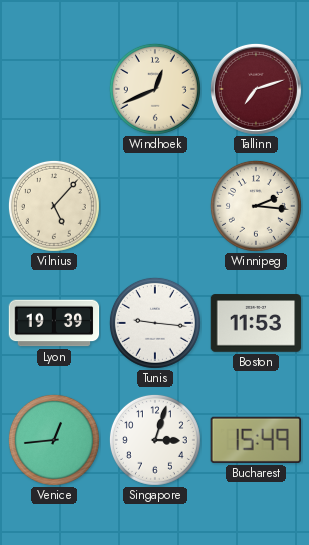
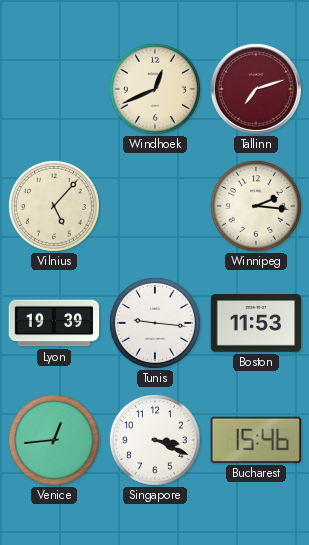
Singapore: 3:03 -> 3:19 (155, 440)
Bucharest: 15:49 -> 15:46 (256, 440)
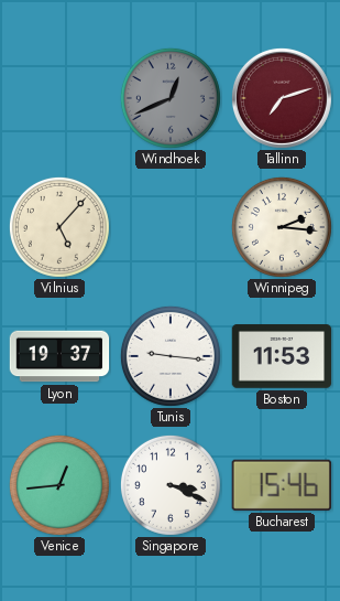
Windhoek dial: cream -> grey (171, 98)
Lyon: 19:39 -> 19:37 (59, 356)
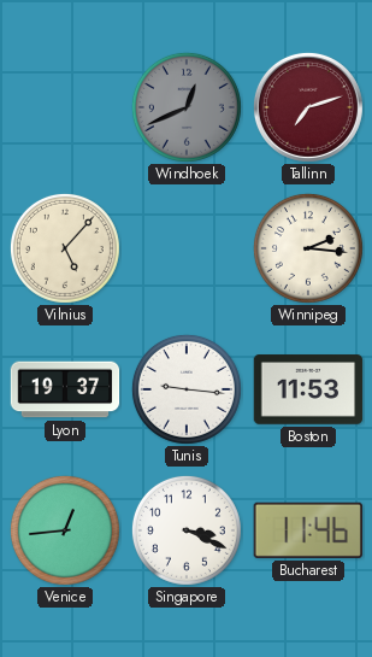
Bucharest: 15:46 -> 11:46 (308, 530)
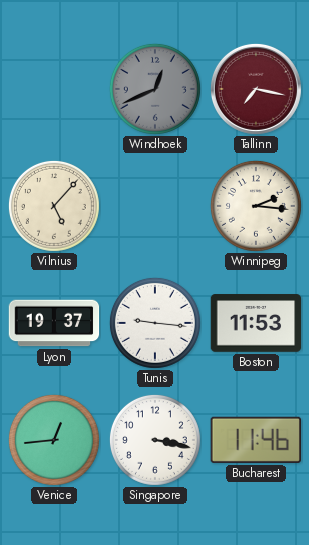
Tallinn: 7:12 -> 7:17 (256, 89)
Singapore: 3:19 -> 3:17 (155, 440)
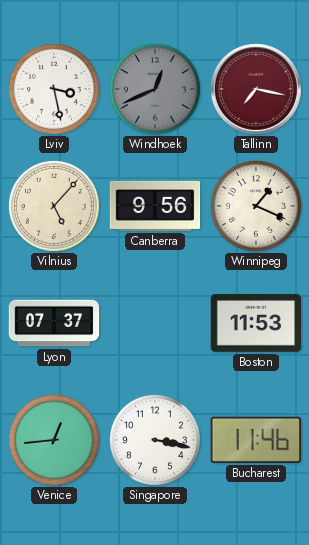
Lviv: none -> 3:28 (54, 89)
Canberra: none -> 9:56 (155, 206)
Winnipeg: 2:16 -> 1:19 (256, 206)
Lyon: 19:37 -> 07:37 (54, 323)
Tunis: 9:16 -> none (155, 323)
